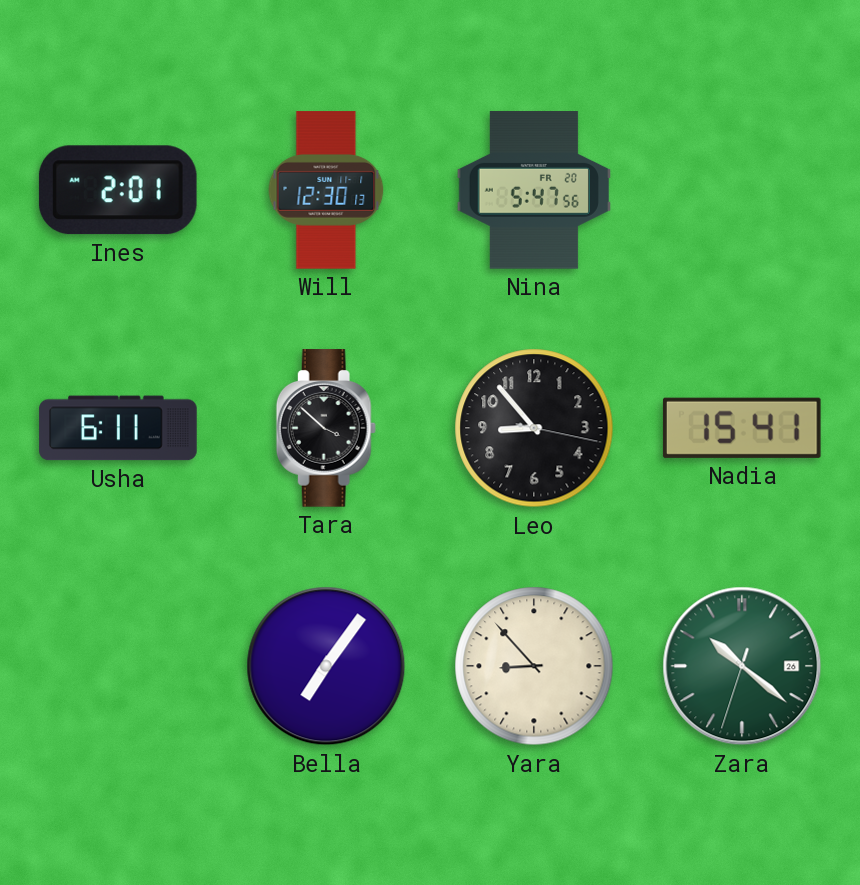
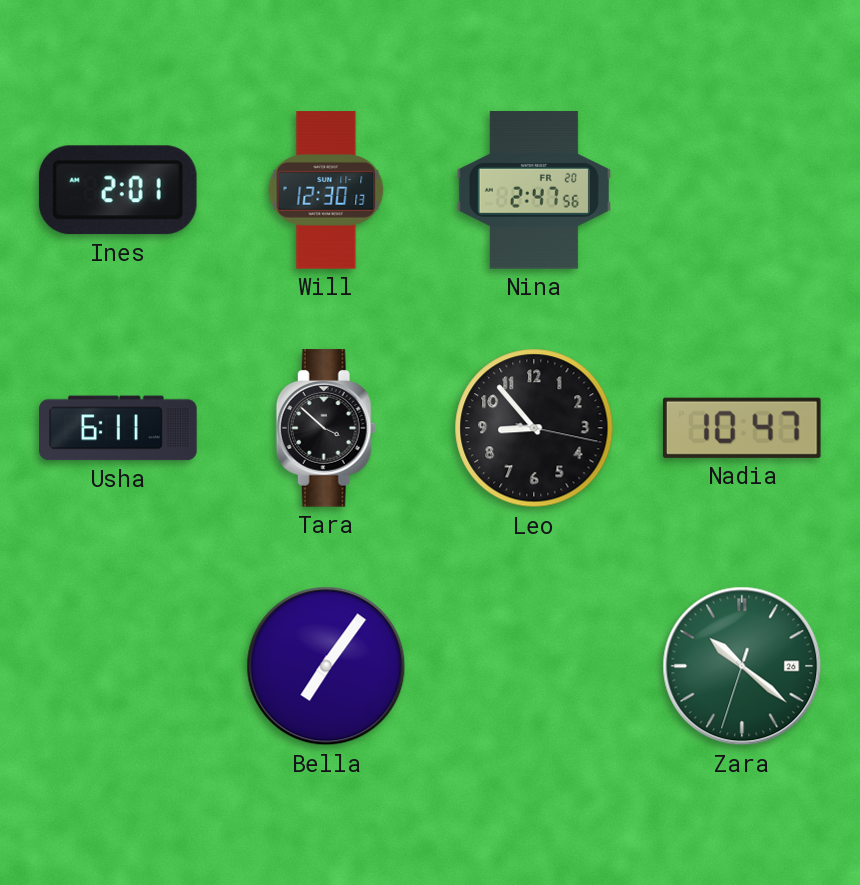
Nina: 5:47 -> 2:47 (533, 190)
Nadia: 15:41 -> 10:47 (742, 428)
Yara: 8:53 -> none (534, 666)
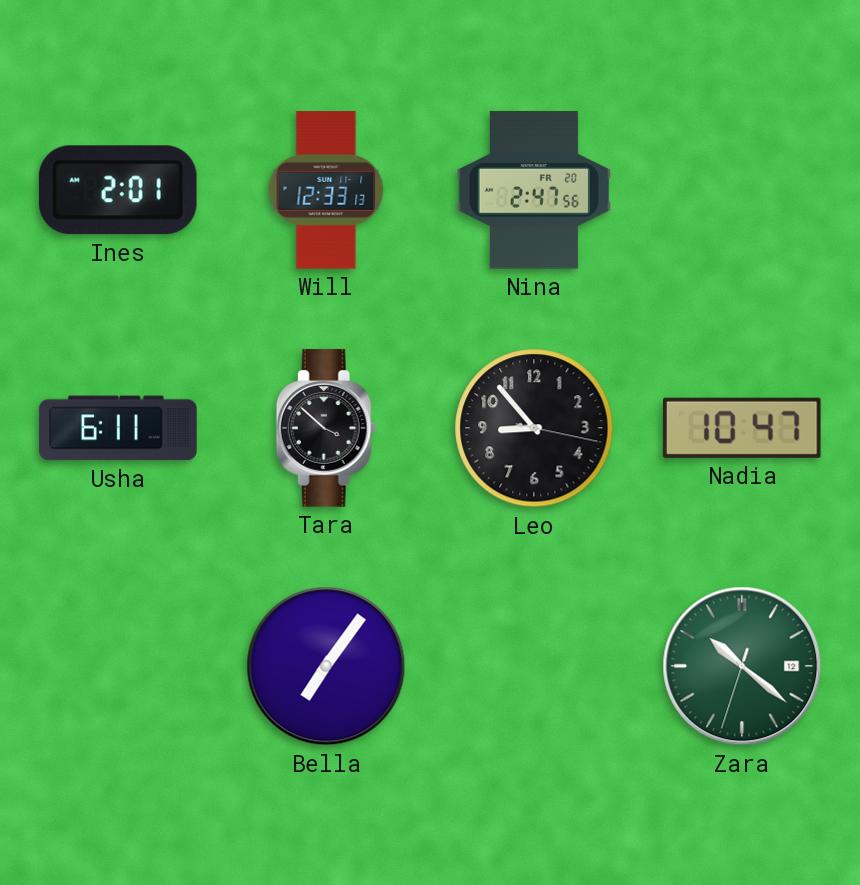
Will: 12:30 -> 12:33 (326, 190)
Zara date: 26 -> 12 (742, 666)
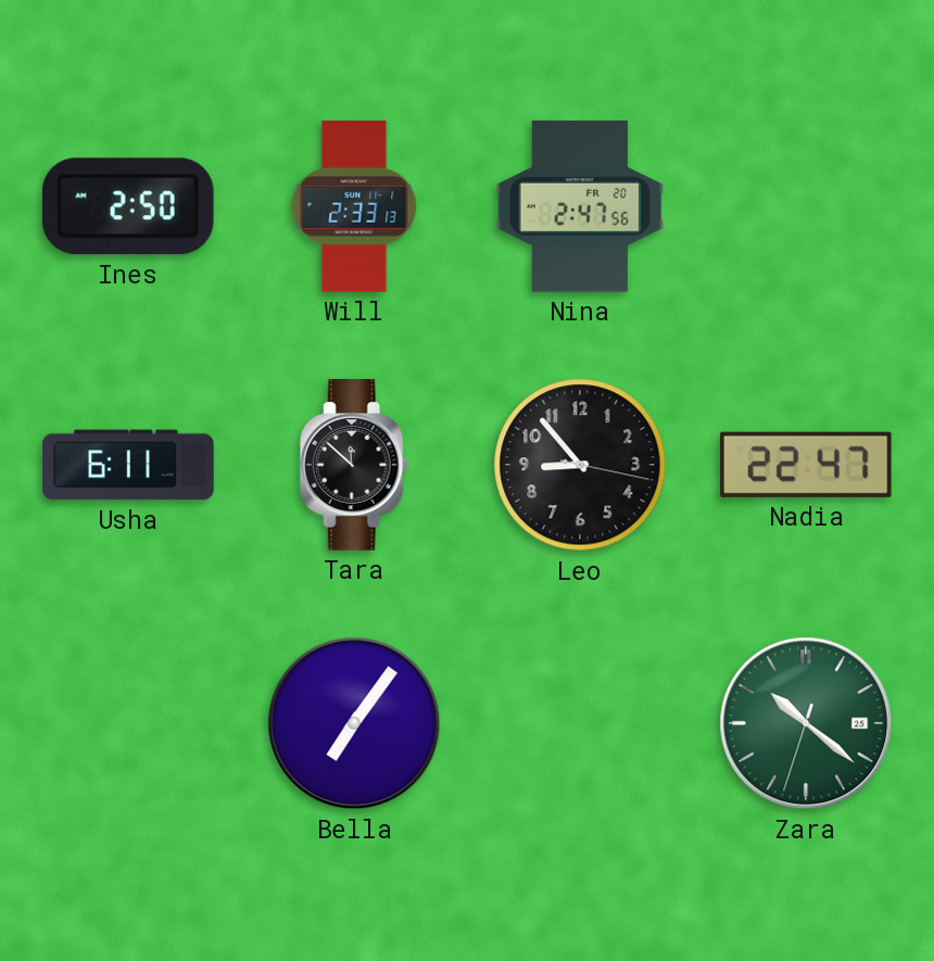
Ines: 2:01 -> 2:50 (128, 206)
Will: 12:33 -> 2:33 (354, 206)
Tara: 3:52 -> 11:52 (354, 465)
Nadia: 10:47 -> 22:47 (806, 465)
Zara date: 12 -> 25 (806, 723)
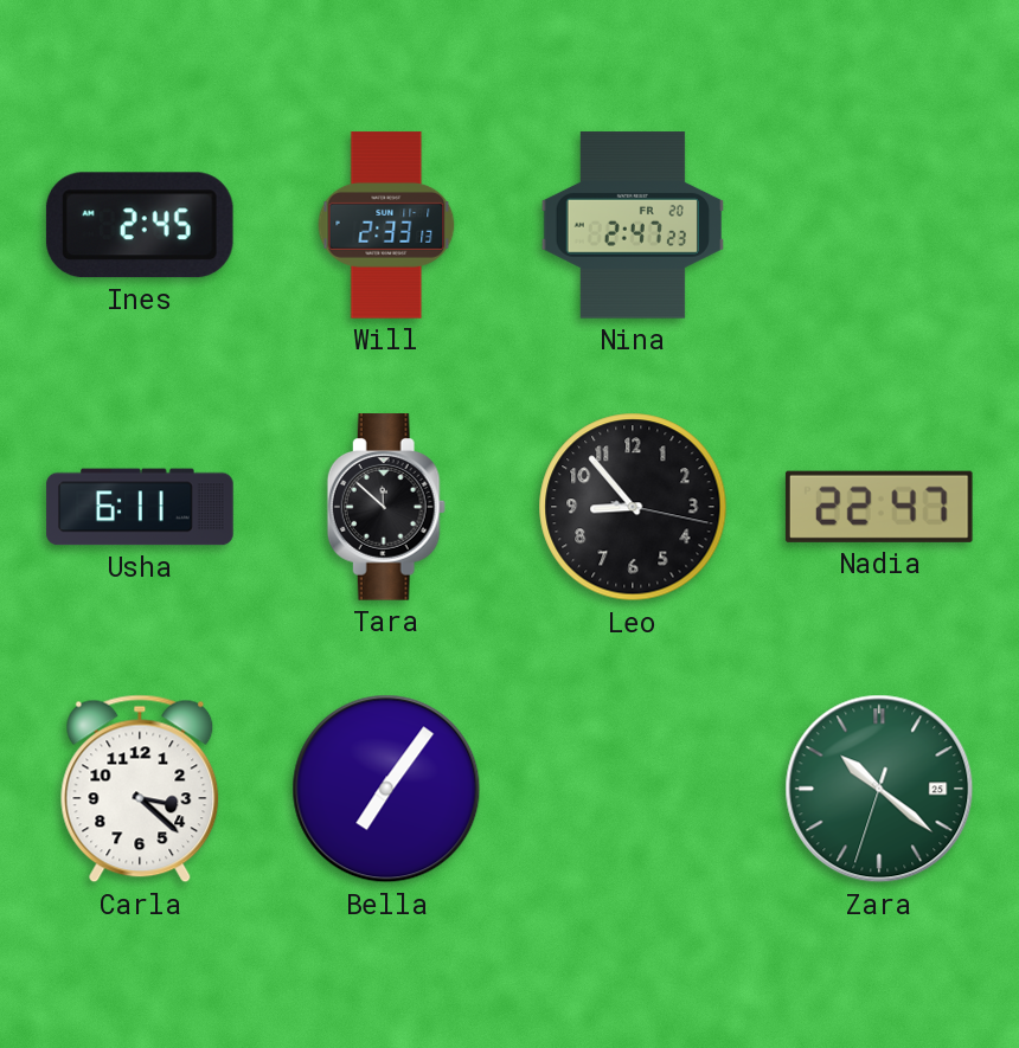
Ines: 2:50 -> 2:45 (140, 225)
Nina: 2:47:56 -> 2:47:23 (632, 225)
Carla: none -> 3:22 (140, 789)
